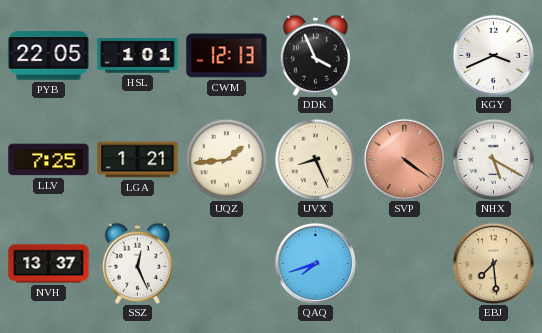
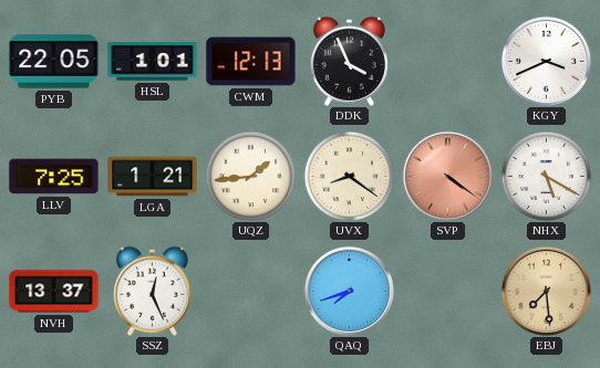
UVX: 8:26 -> 8:21 (349, 176)
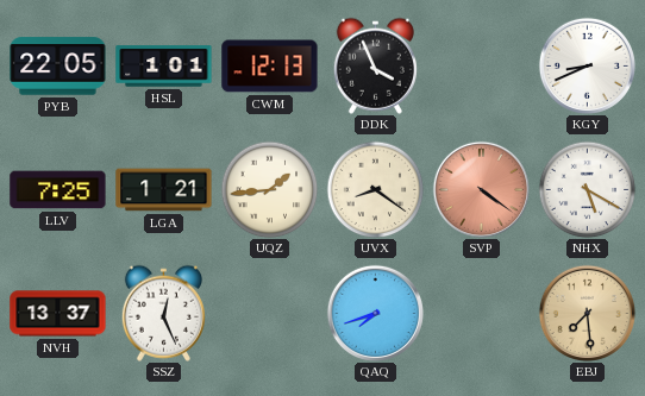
KGY: 3:41 -> 8:41 (587, 65)
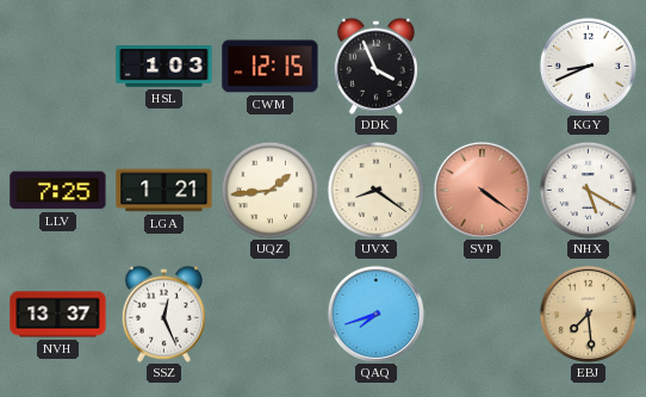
PYB: 22:05 -> none (58, 67)
HSL: 1:01 -> 1:03 (164, 67)
CWM: 12:13 -> 12:15 (271, 67)
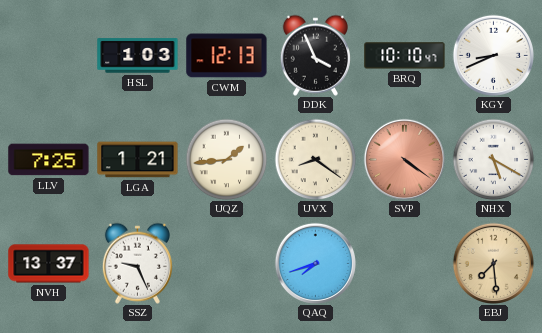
CWM: 12:15 -> 12:13 (227, 56)
BRQ: none -> 10:10 (405, 56)
SSZ: 12:26 -> 9:26 (137, 263)
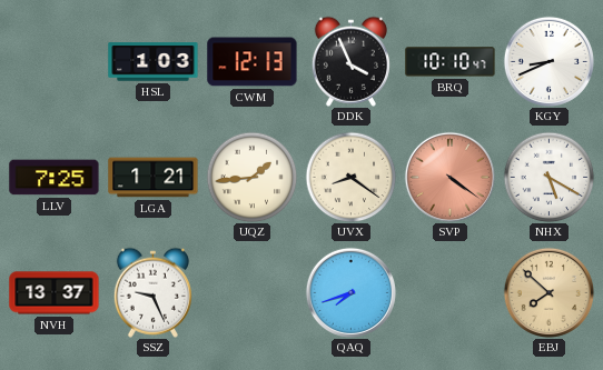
EBJ: 7:29 -> 7:52 (548, 292)
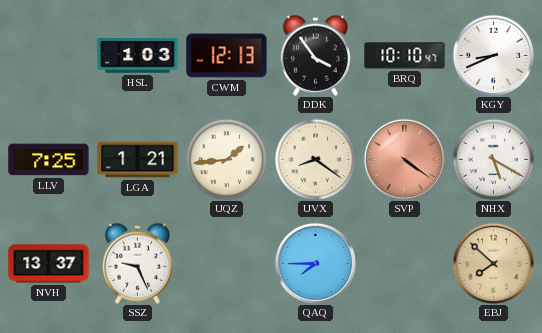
DDK: 3:56 -> 3:54 (315, 55)
QAQ: 7:42 -> 7:45 (315, 263)
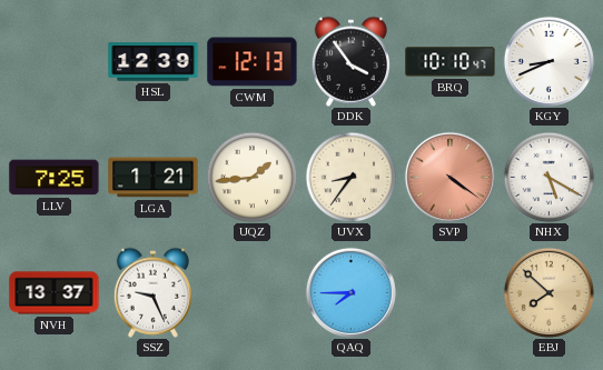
HSL: 1:03 -> 12:39 (154, 62)
UVX: 8:21 -> 8:36 (350, 177)
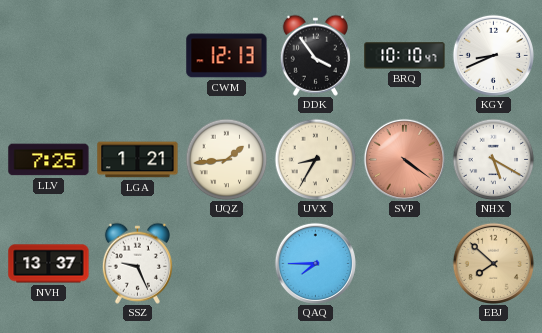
HSL: 12:39 -> none (154, 62)
UVX: 8:36 -> 8:35 (315, 159)
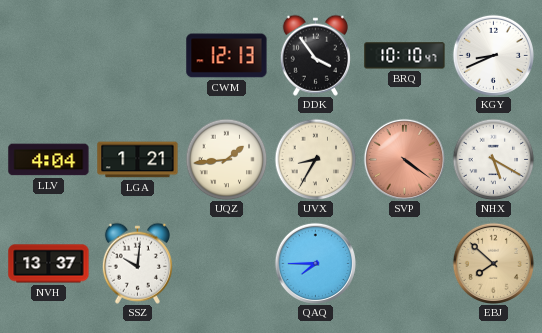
LLV: 7:25 -> 4:04 (49, 160)
SSZ: 9:26 -> 10:01 (137, 263)
